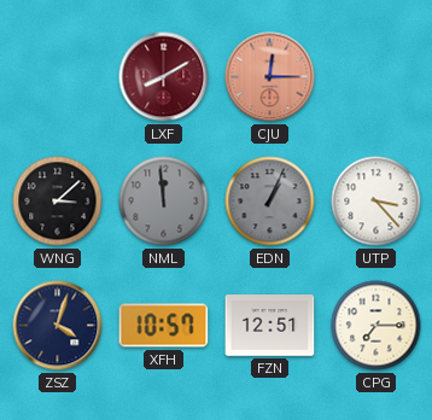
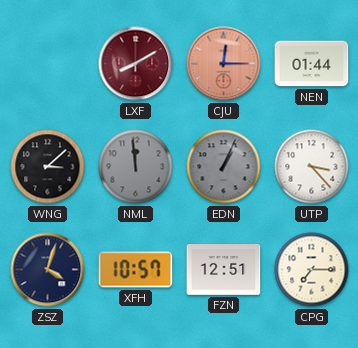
NEN: none -> 01:44 (312, 64)
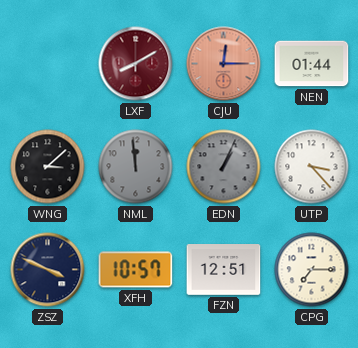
ZSZ: 4:03 -> 3:49 (48, 270)
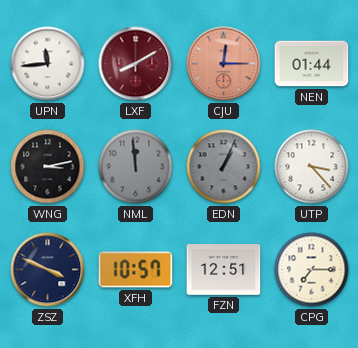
UPN: none -> 11:44 (48, 64)
WNG: 3:08 -> 3:13 (48, 167)
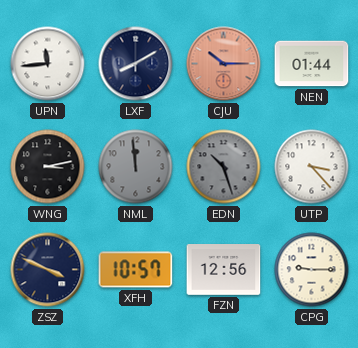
LXF dial: burgundy -> navy (136, 64)
CJU: 12:15 -> 10:15 (224, 64)
EDN: 1:04 -> 10:27 (224, 167)
FZN: 12:51 -> 12:56 (224, 270)
CPG: 7:15 -> 9:15 (312, 270)
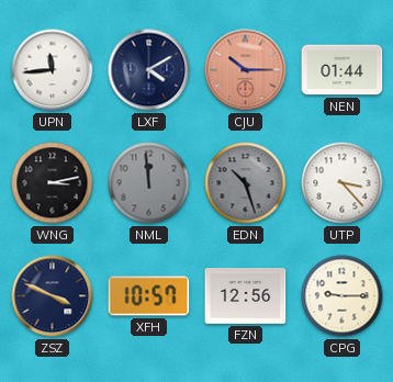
LXF: 8:10 -> 4:10 (149, 70)
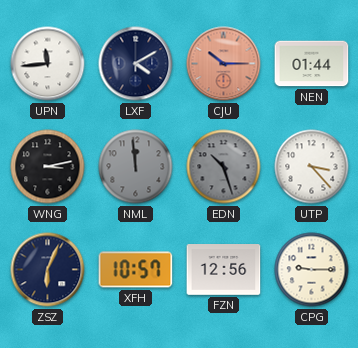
ZSZ: 3:49 -> 6:04 (48, 270)
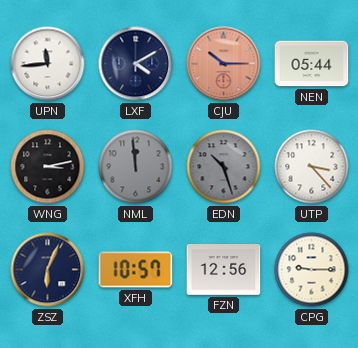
NEN: 01:44 -> 05:44 (312, 64)
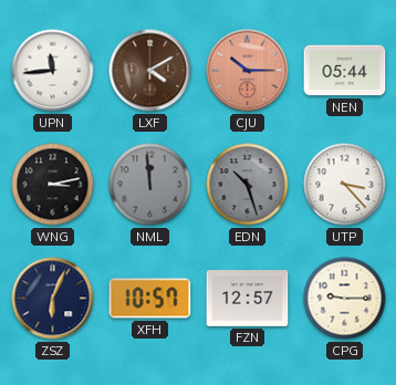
LXF dial: navy -> brown (150, 71)
FZN: 12:56 -> 12:57 (248, 299)
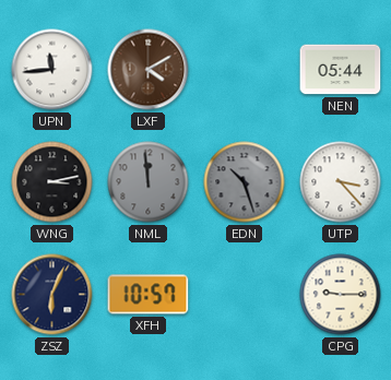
CJU: 10:15 -> none (248, 71)
FZN: 12:57 -> none (248, 299)
